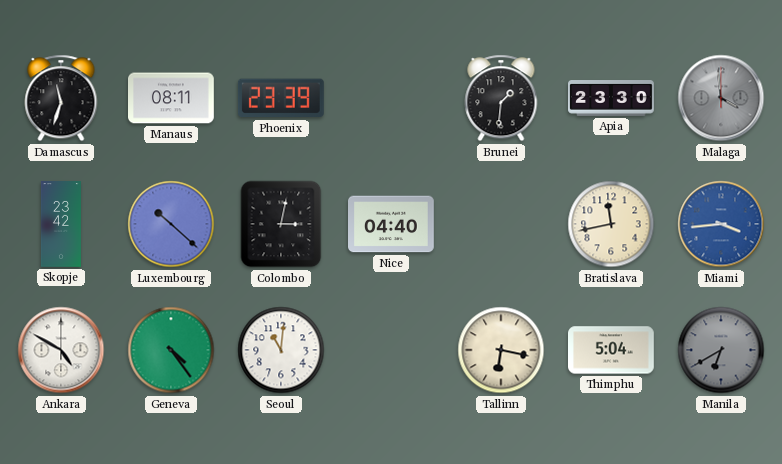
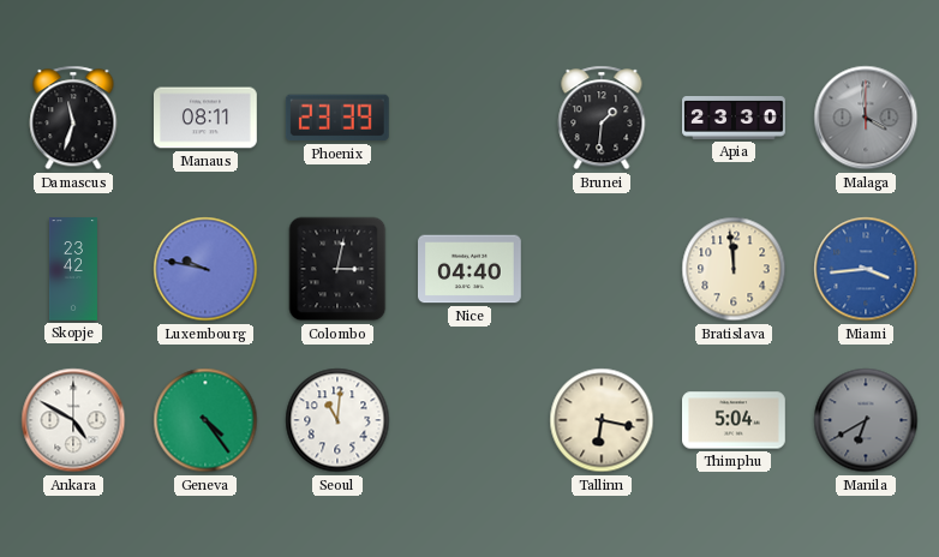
Luxembourg: 10:22 -> 9:47 (205, 269)
Bratislava: 11:43 -> 11:59 (734, 269)
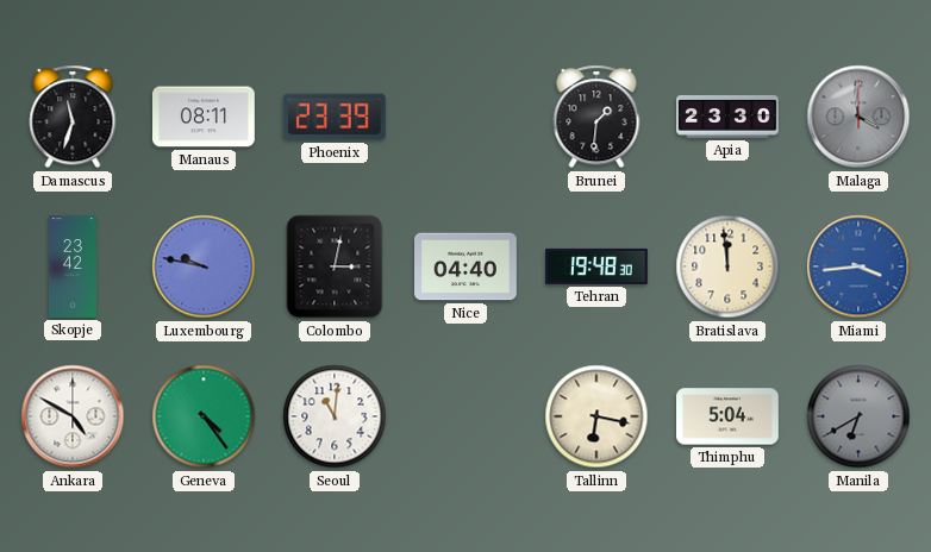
Tehran: none -> 19:48 (598, 266)
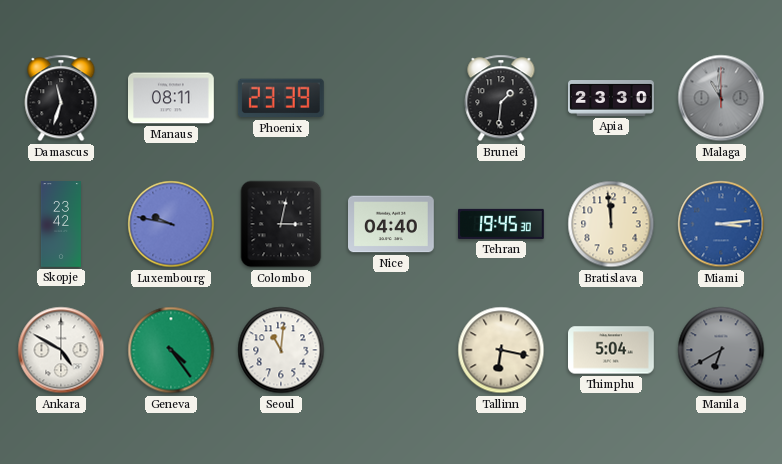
Malaga: 3:59 -> 10:59 (721, 98)
Tehran: 19:48 -> 19:45 (502, 224)
Miami: 3:44 -> 3:14 (721, 224)
